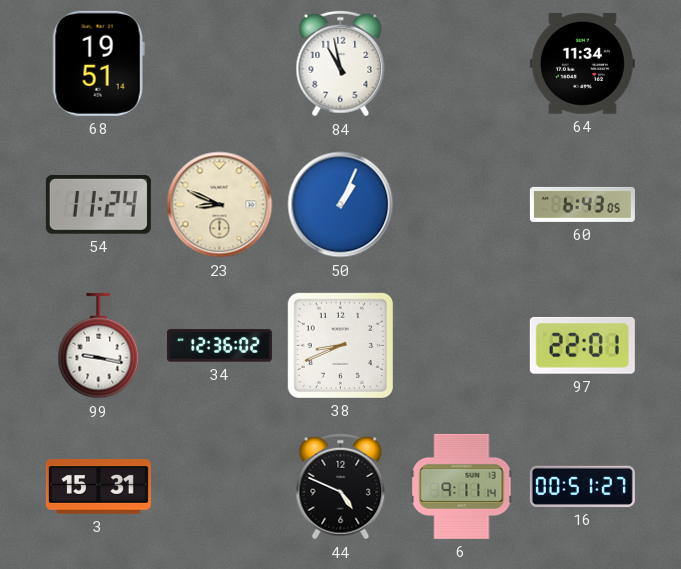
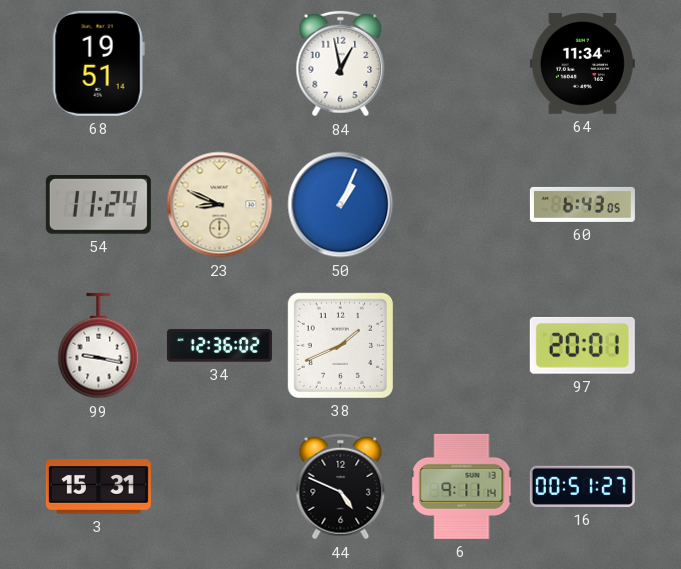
84: 10:58 -> 12:58 (341, 64)
38: 8:41 -> 1:41 (340, 345)
97: 22:01 -> 20:01 (582, 345)
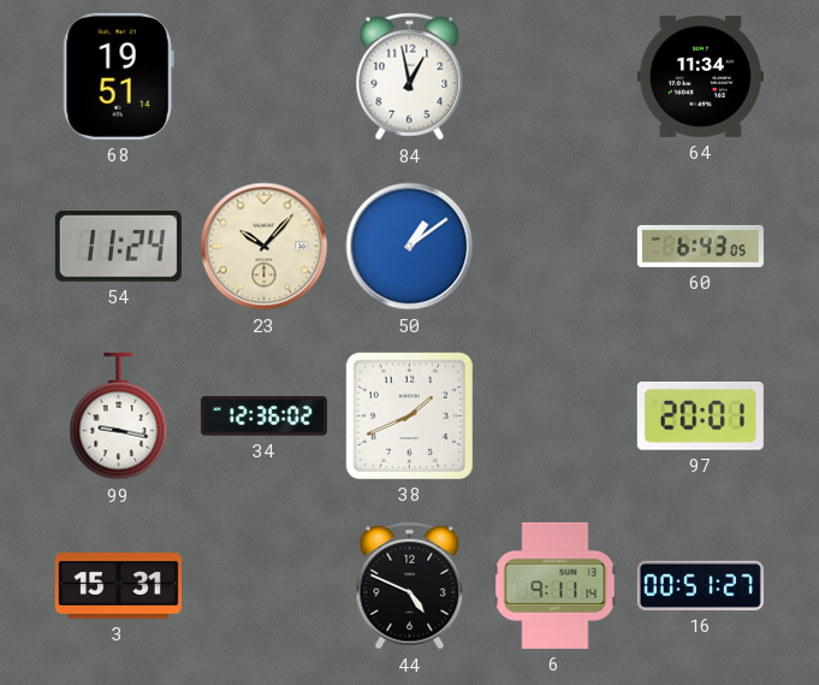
23: 8:49 -> 10:07 (265, 247)
50: 1:04 -> 1:09 (410, 247)
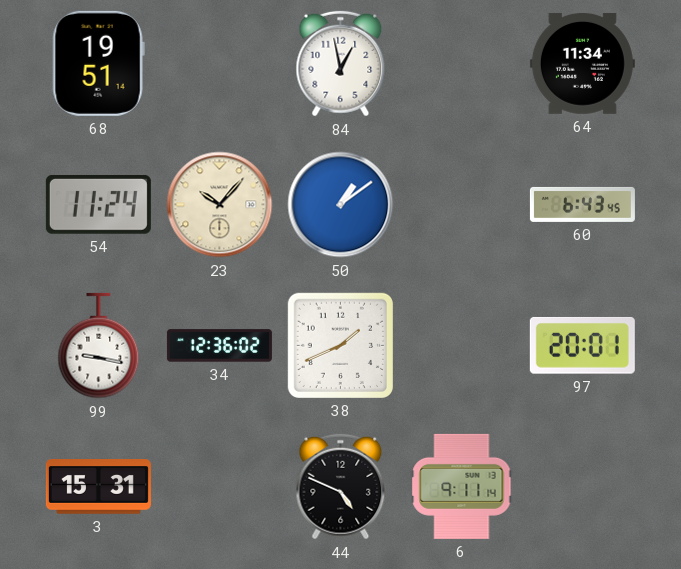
60: 6:43:05 -> 6:43:45 (582, 204)
16: 00:51 -> none (700, 585)
